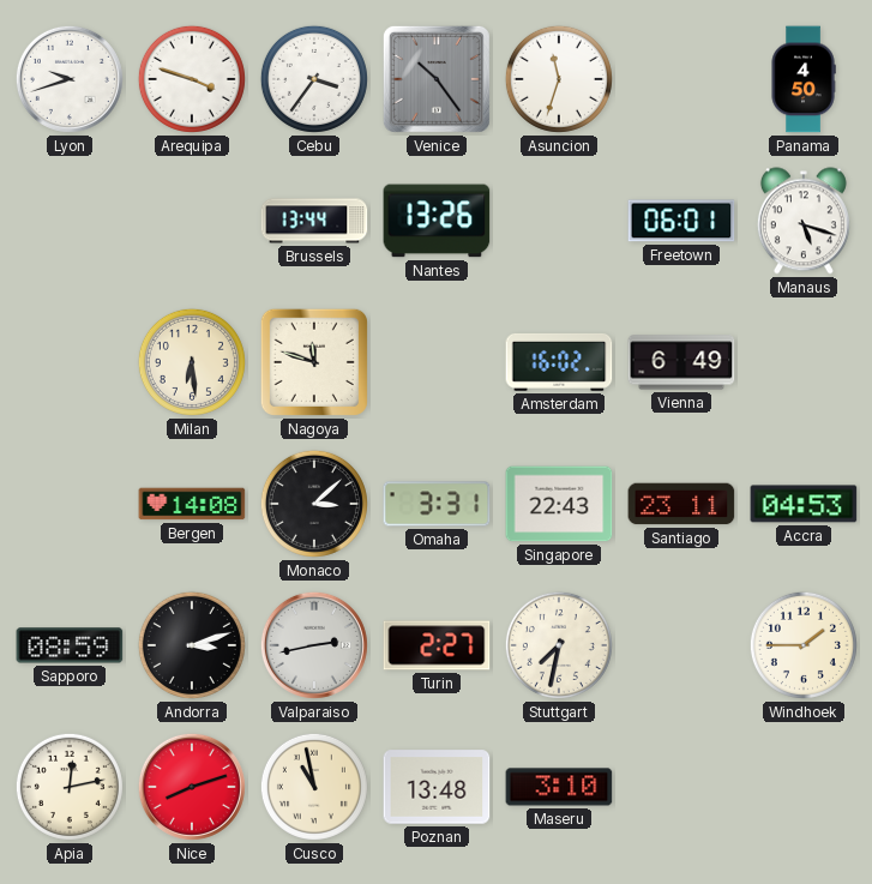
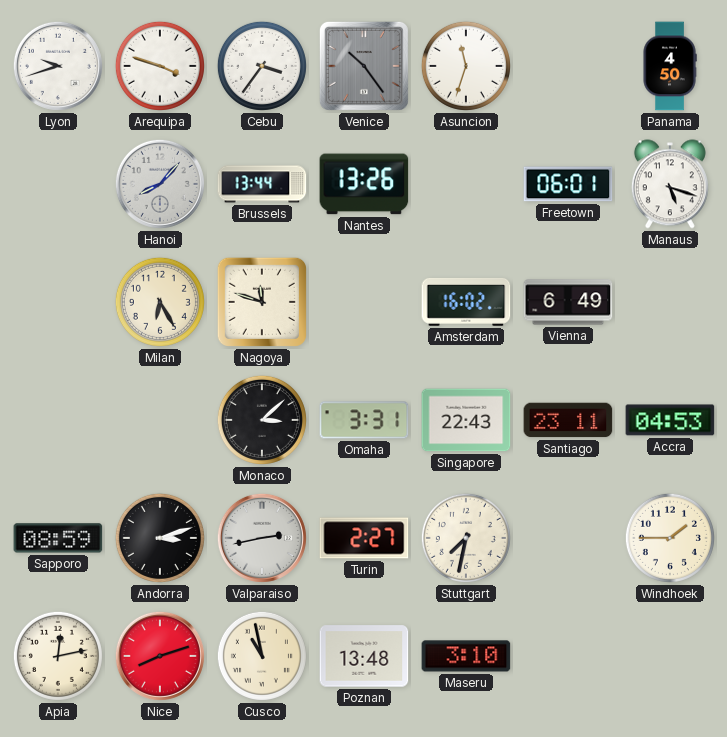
Hanoi: none -> 8:07 (160, 184)
Milan: 6:29 -> 6:25 (160, 302)
Bergen: 14:08 -> none (192, 504)
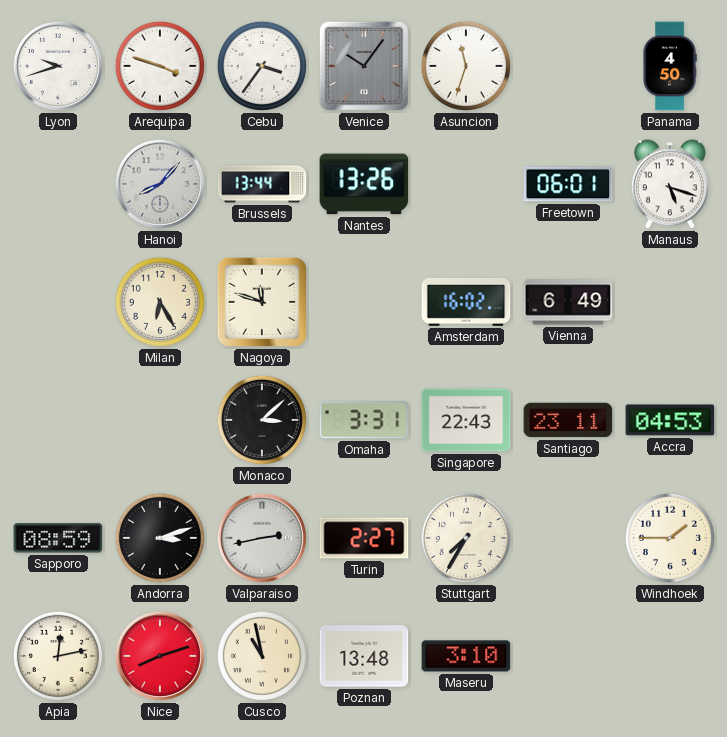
Venice: 10:24 -> 10:06 (364, 66)
Stuttgart: 7:32 -> 7:35 (466, 538)
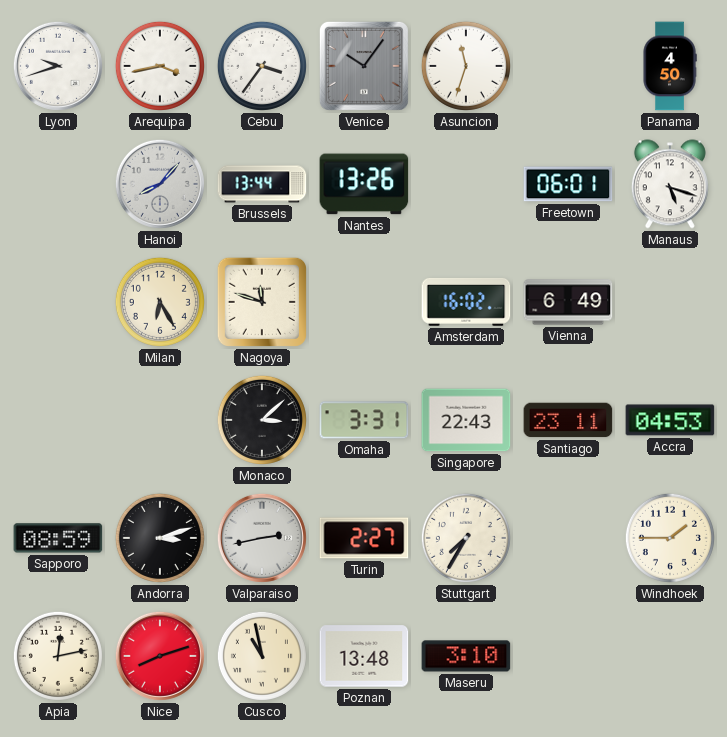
Arequipa: 3:48 -> 3:43 (160, 66)
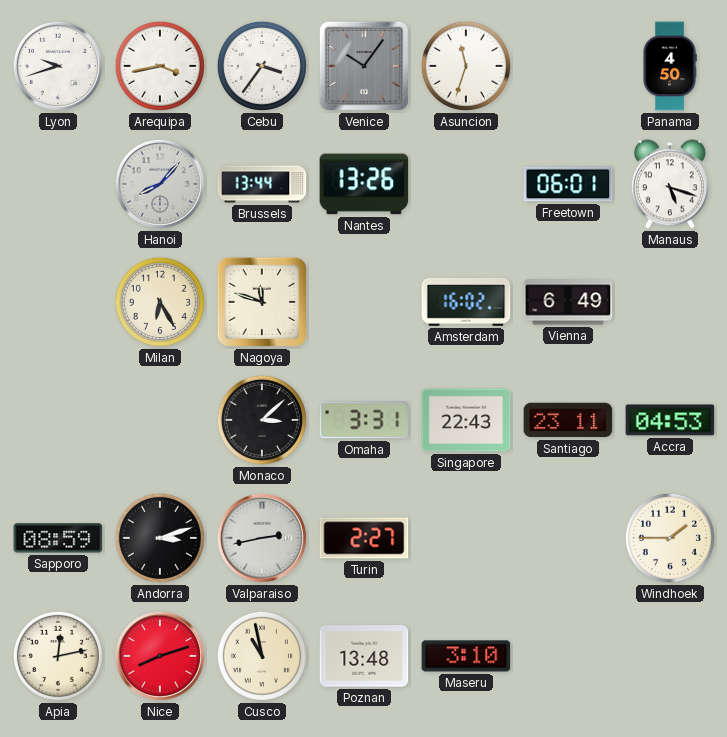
Stuttgart: 7:35 -> none (466, 538)
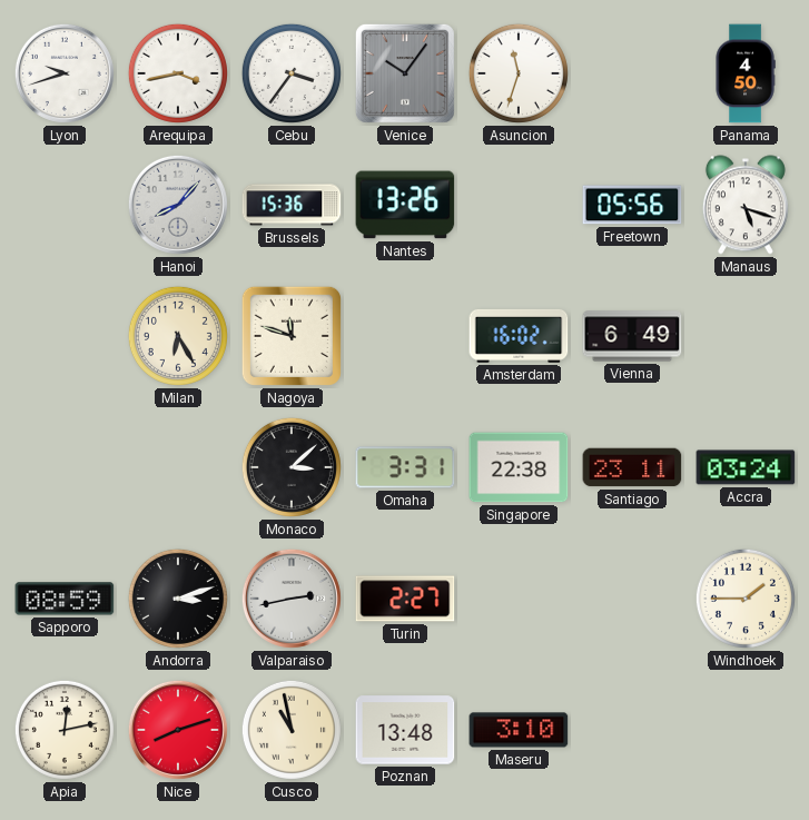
Brussels: 13:44 -> 15:36 (292, 205)
Freetown: 06:01 -> 05:56 (632, 205)
Singapore: 22:43 -> 22:38 (519, 467)
Accra: 04:53 -> 03:24 (746, 467)
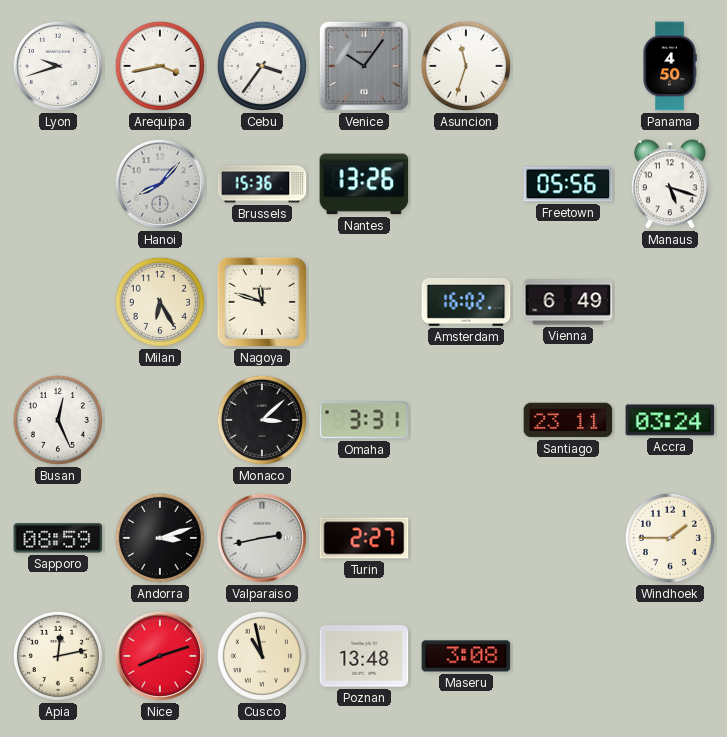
Busan: none -> 12:26 (58, 420)
Singapore: 22:38 -> none (519, 467)
Maseru: 3:10 -> 3:08 (466, 656)
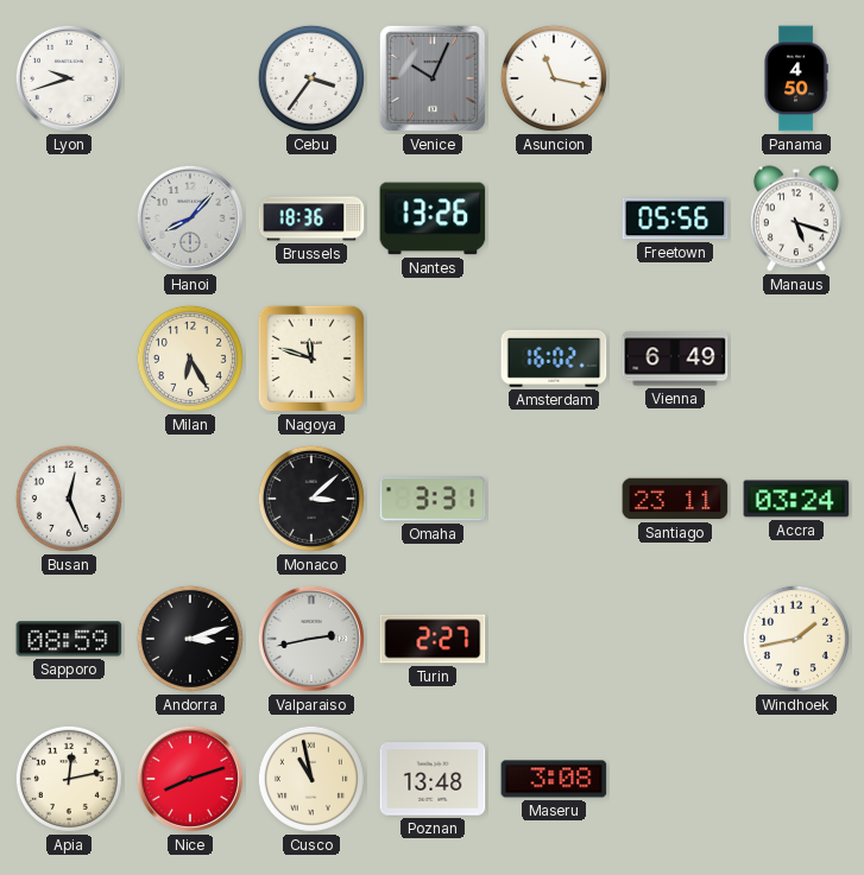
Arequipa: 3:43 -> none (160, 66)
Venice: 10:06 -> 10:04 (433, 78)
Asuncion: 11:33 -> 11:17 (554, 78)
Brussels: 15:36 -> 18:36 (311, 218)
Windhoek: 1:45 -> 1:43 (796, 639)
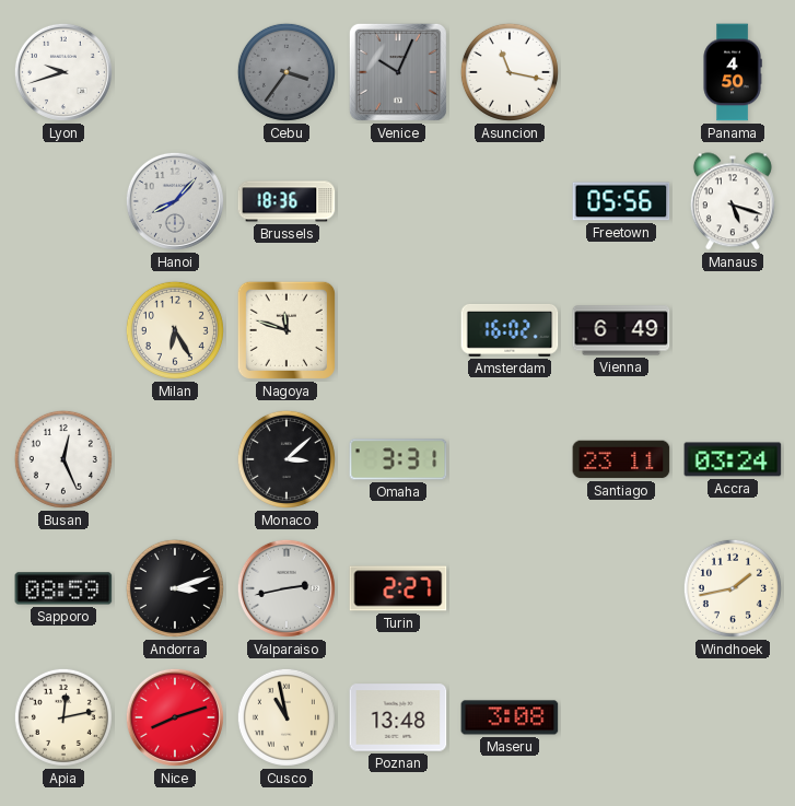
Cebu dial: white -> grey (287, 72)
Nantes: 13:26 -> none (433, 218)
